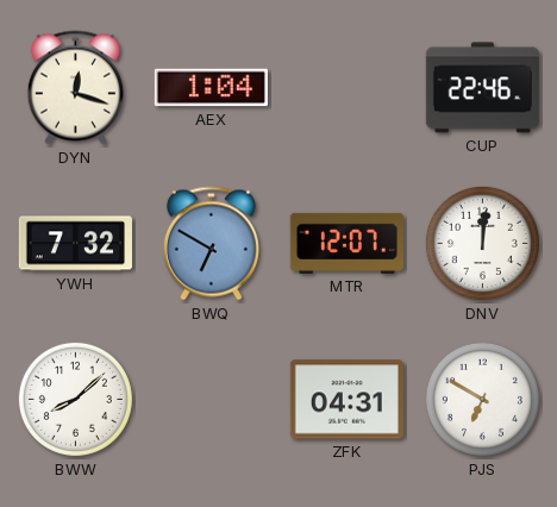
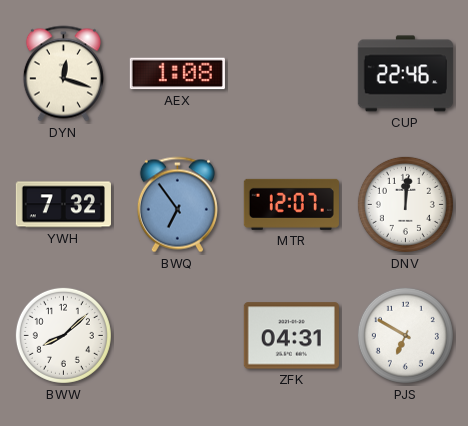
AEX: 1:04 -> 1:08 (177, 74)
BWQ: 6:50 -> 6:54 (177, 205)
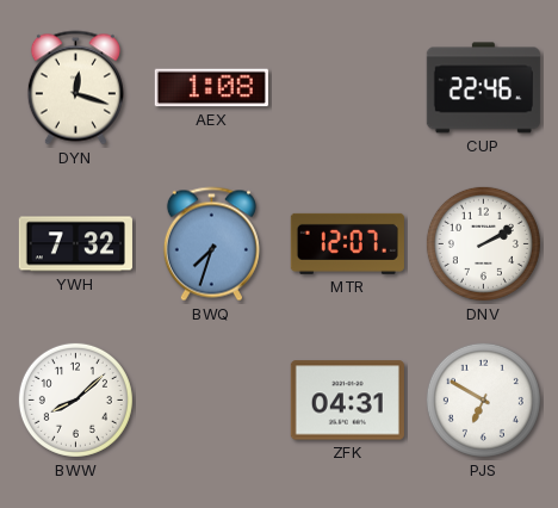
BWQ: 6:54 -> 7:33 (211, 244)
DNV: 12:01 -> 2:10 (483, 243)
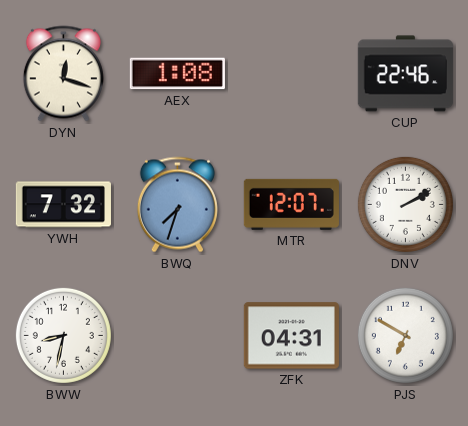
BWW: 8:08 -> 8:32 (63, 335)
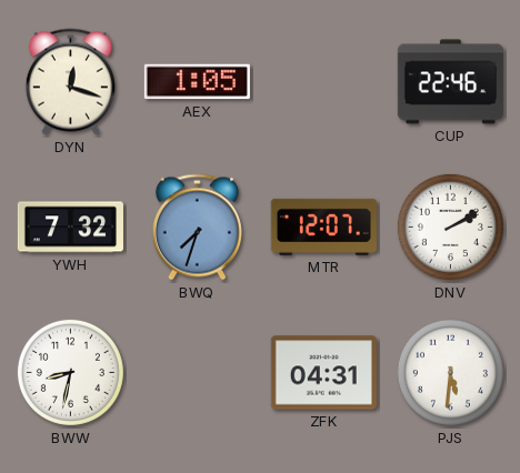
AEX: 1:08 -> 1:05 (197, 82)
PJS: 6:50 -> 5:31 (450, 372)
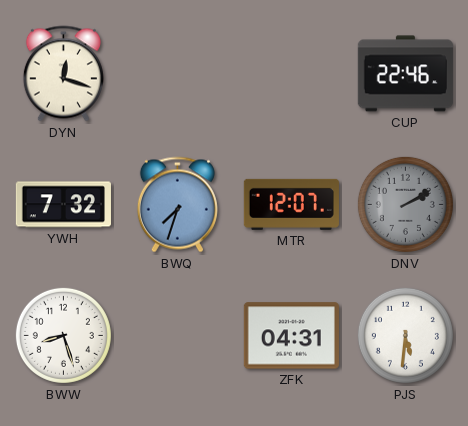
AEX: 1:05 -> none (197, 82)
DNV dial: white -> grey (405, 204)
BWW: 8:32 -> 8:27 (63, 335)
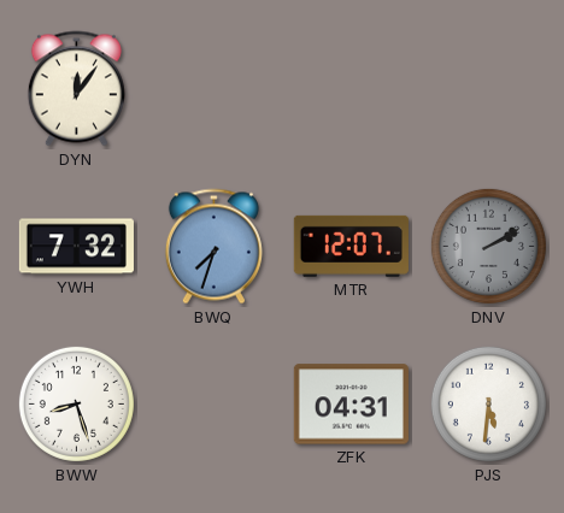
DYN: 12:18 -> 12:06 (76, 89)
CUP: 22:46 -> none (405, 74)
